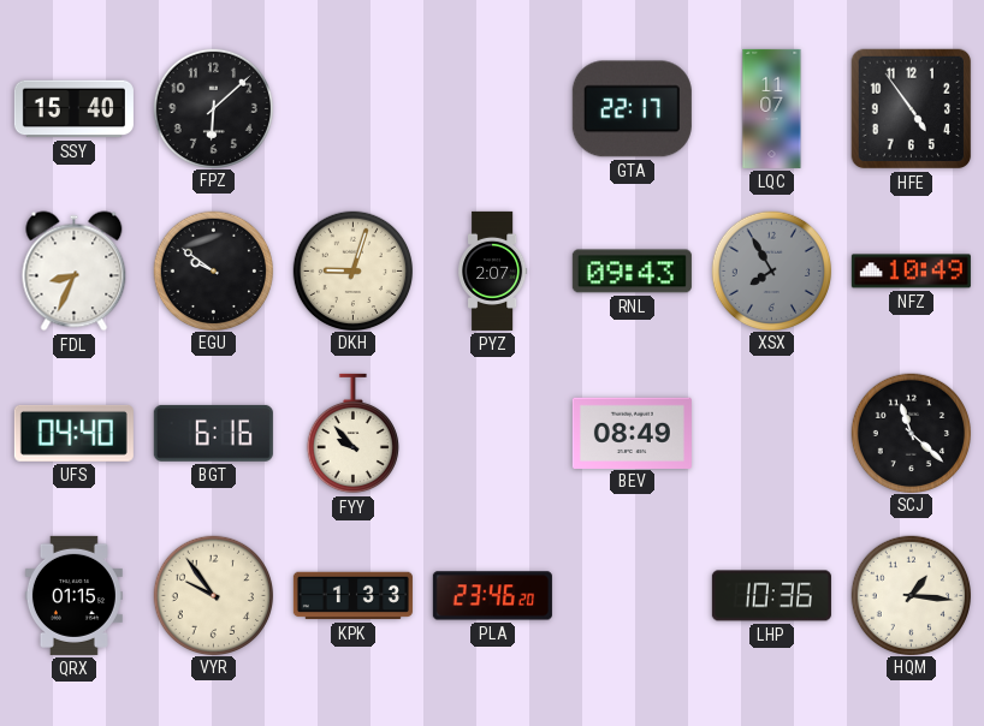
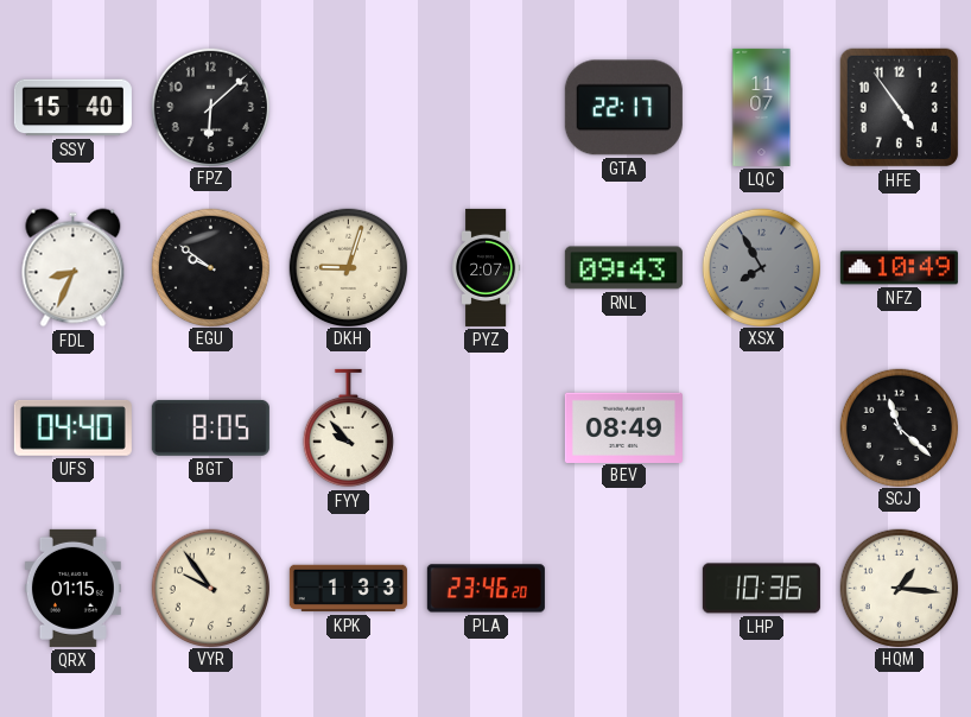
BGT: 6:16 -> 8:05 (210, 427)
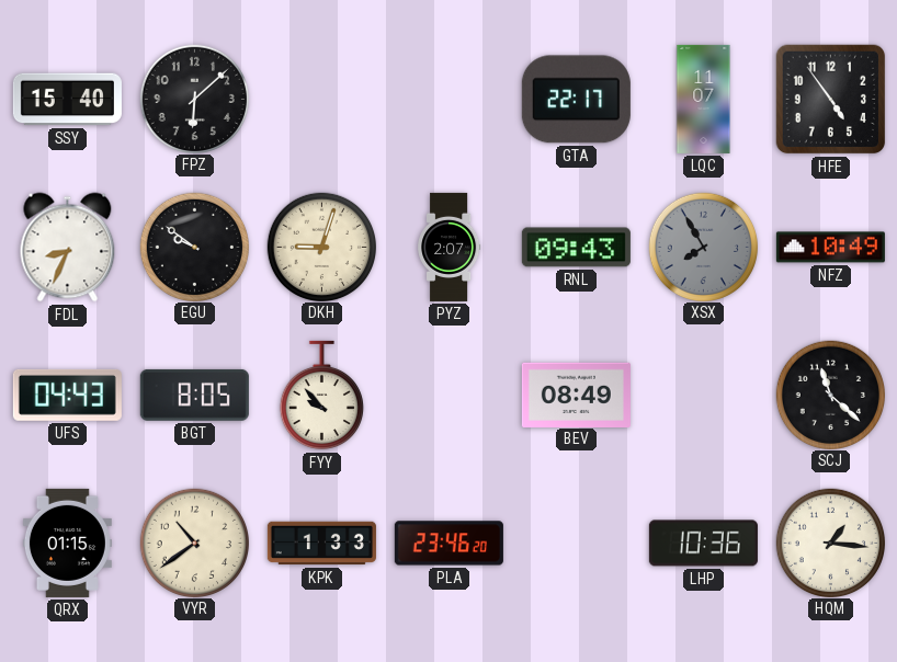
UFS: 04:40 -> 04:43 (67, 395)
VYR: 9:54 -> 10:39 (194, 543)
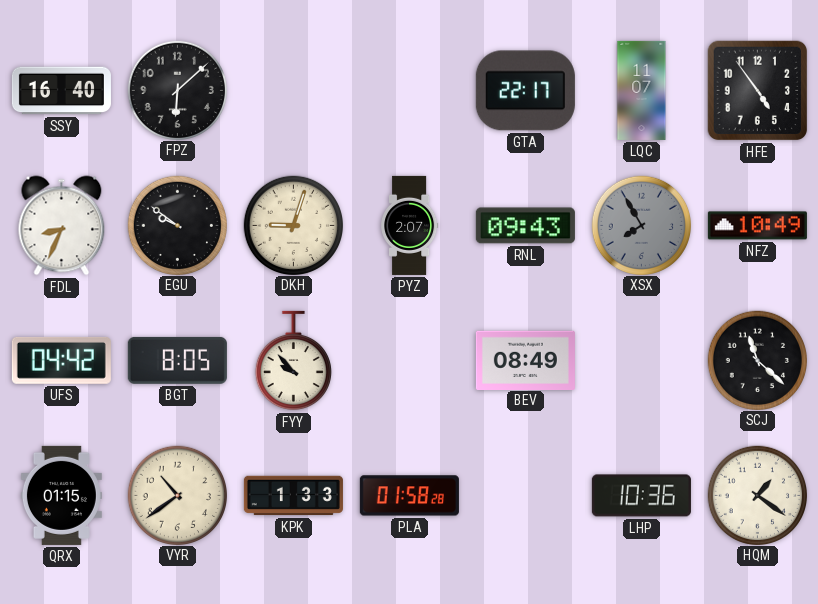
SSY: 15:40 -> 16:40 (61, 91)
UFS: 04:43 -> 04:42 (61, 360)
PLA: 23:46 -> 01:58 (409, 496)
HQM: 1:16 -> 1:21 (757, 495)
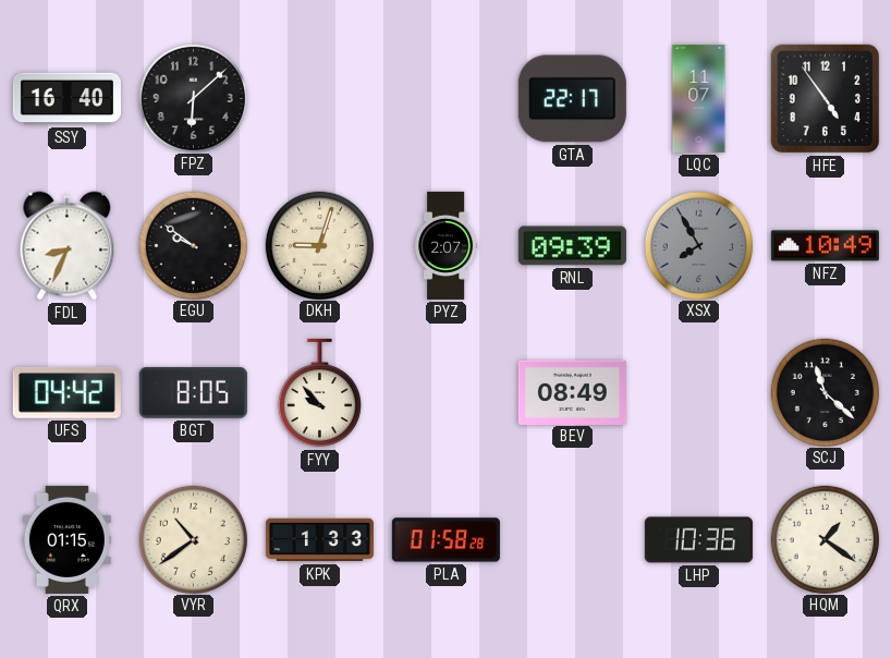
RNL: 09:43 -> 09:39 (572, 246)
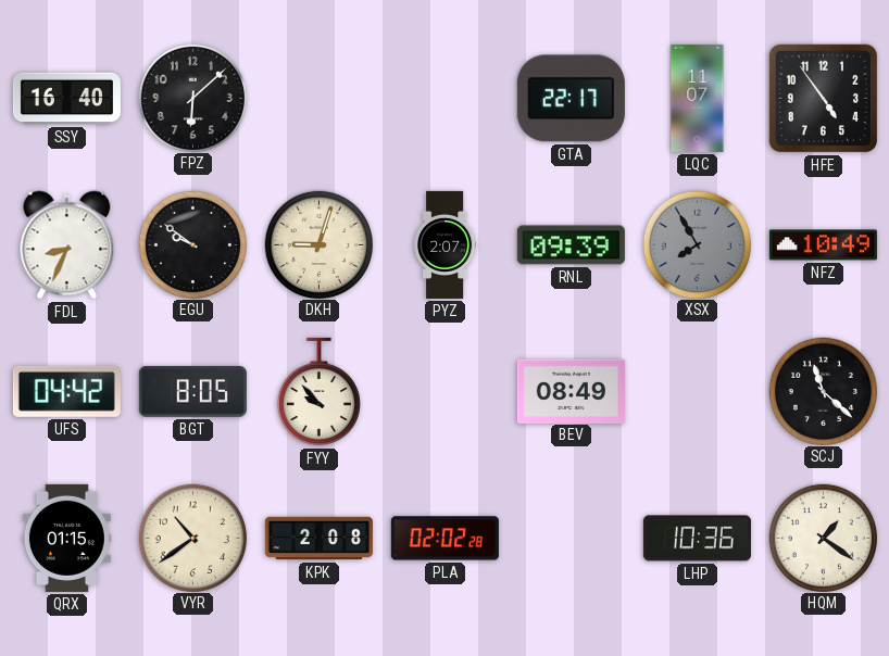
KPK: 1:33 -> 2:08 (318, 539)
PLA: 01:58 -> 02:02 (444, 539)
